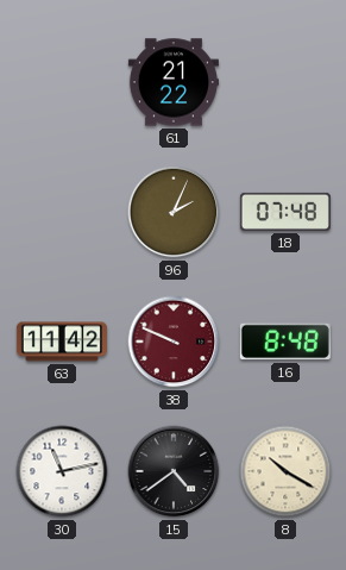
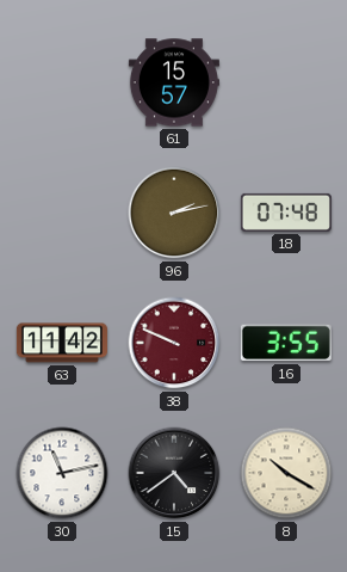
61: 21:22 -> 15:57 (174, 82)
96: 2:04 -> 2:13 (174, 213)
16: 8:48 -> 3:55 (286, 343)
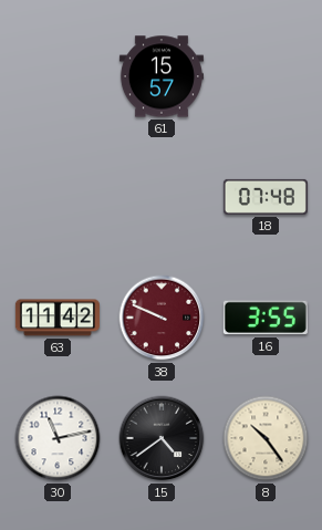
96: 2:13 -> none (174, 213)
8: 10:20 -> 10:24 (266, 438)
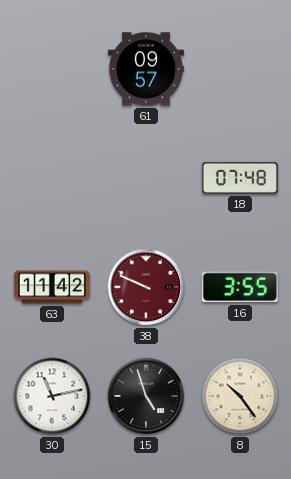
61: 15:57 -> 09:57 (146, 69)
15: 4:39 -> 4:57 (146, 396)
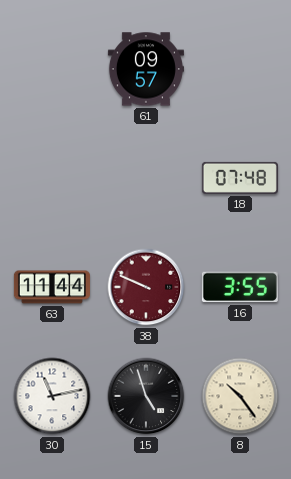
63: 11:42 -> 11:44 (52, 287)
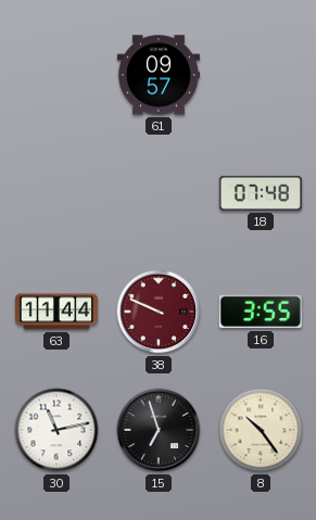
15: 4:57 -> 6:57 (159, 430)
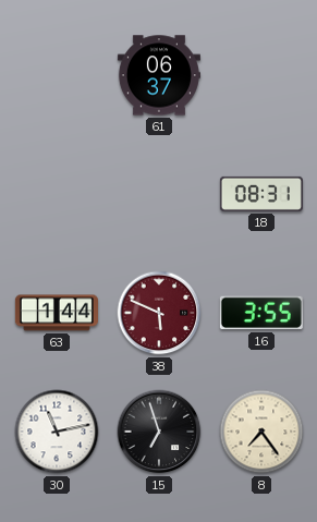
61: 09:57 -> 06:37 (159, 75)
18: 07:48 -> 08:31 (261, 194)
63: 11:44 -> 1:44 (57, 313)
38: 9:49 -> 5:49 (159, 313)
8: 10:24 -> 7:24 (261, 432)
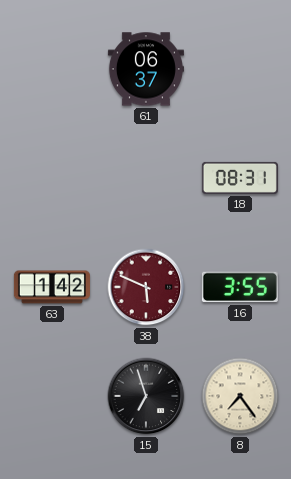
63: 1:44 -> 1:42 (52, 287)
30: 11:13 -> none (57, 432)
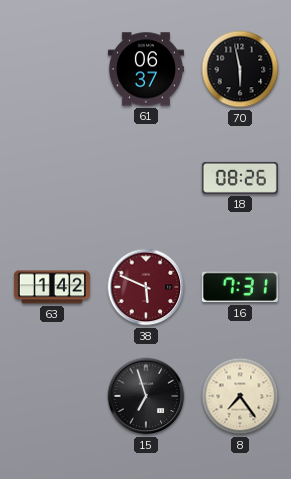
70: none -> 5:58 (240, 69)
18: 08:31 -> 08:26 (240, 178)
16: 3:55 -> 7:31 (240, 287)
